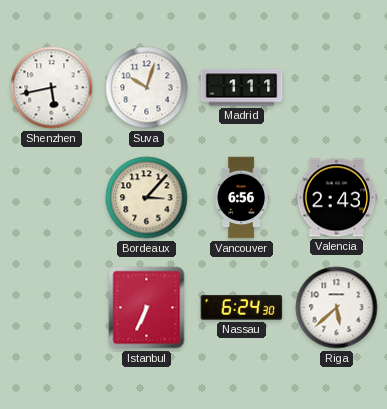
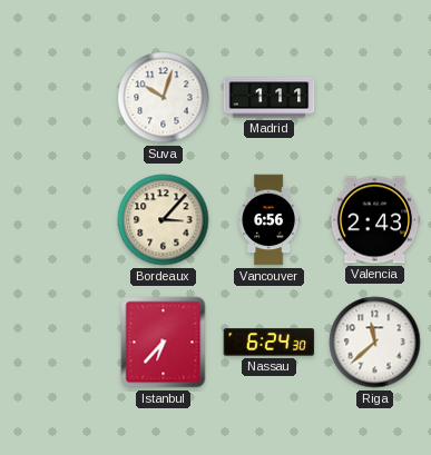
Shenzhen: 5:43 -> none (52, 88)
Istanbul: 6:34 -> 6:37 (164, 343)
Riga: 5:38 -> 11:38 (375, 343)
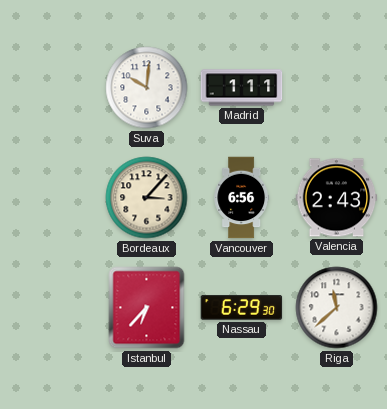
Suva: 10:03 -> 10:01 (147, 88)
Nassau: 6:24 -> 6:29 (242, 308)
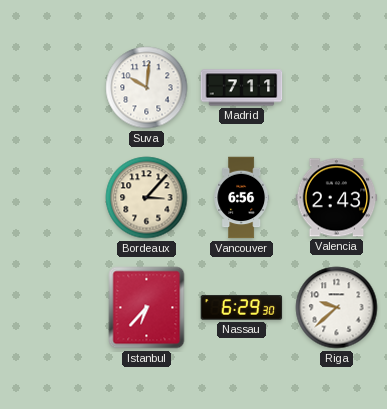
Madrid: 1:11 -> 7:11 (242, 88)
Riga: 11:38 -> 9:38 (337, 308)
